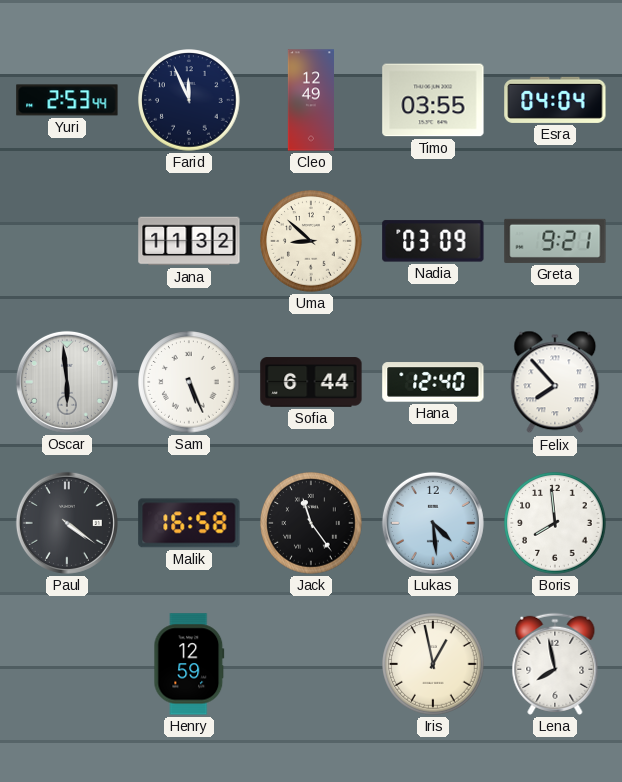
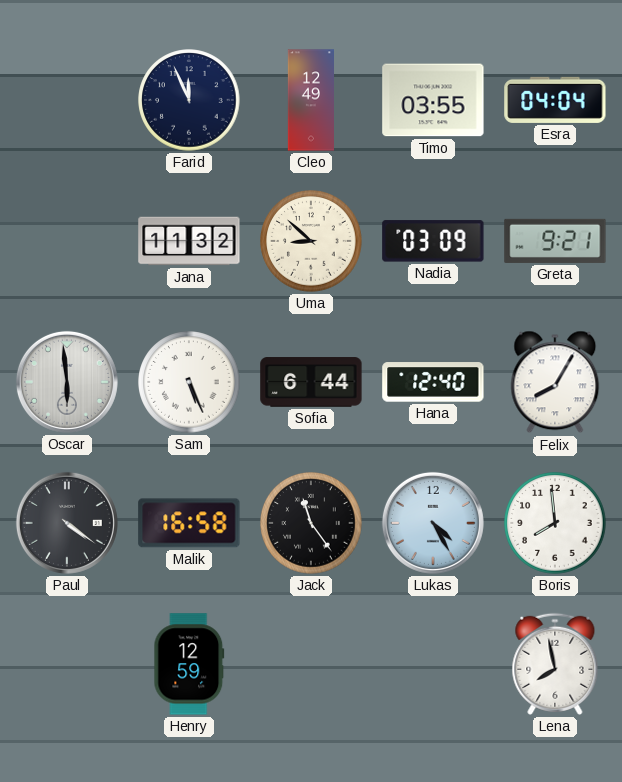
Yuri: 2:53 -> none (67, 100)
Felix: 7:53 -> 8:05 (555, 382)
Lukas: 4:29 -> 4:25 (433, 523)
Iris: 12:58 -> none (433, 664)
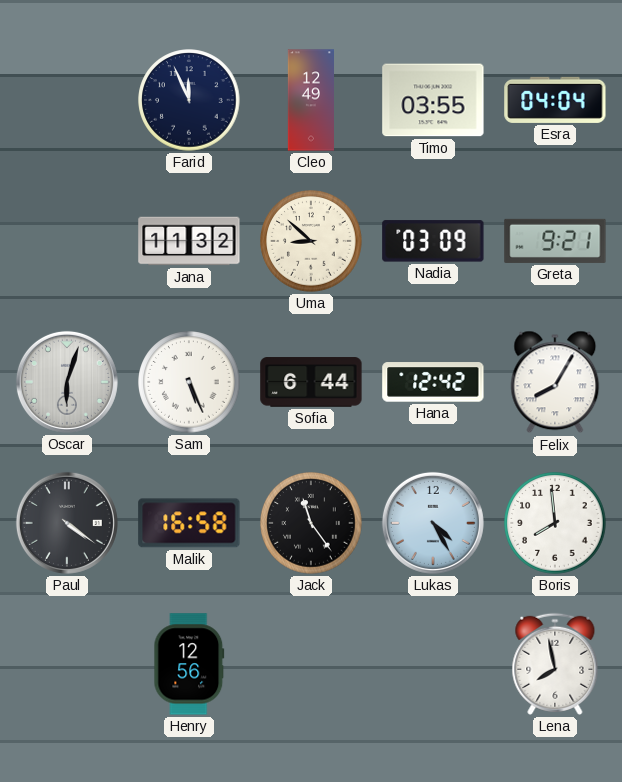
Oscar: 5:59 -> 6:03 (67, 382)
Hana: 12:40 -> 12:42 (433, 382)
Henry: 12:59 -> 12:56 (189, 664)
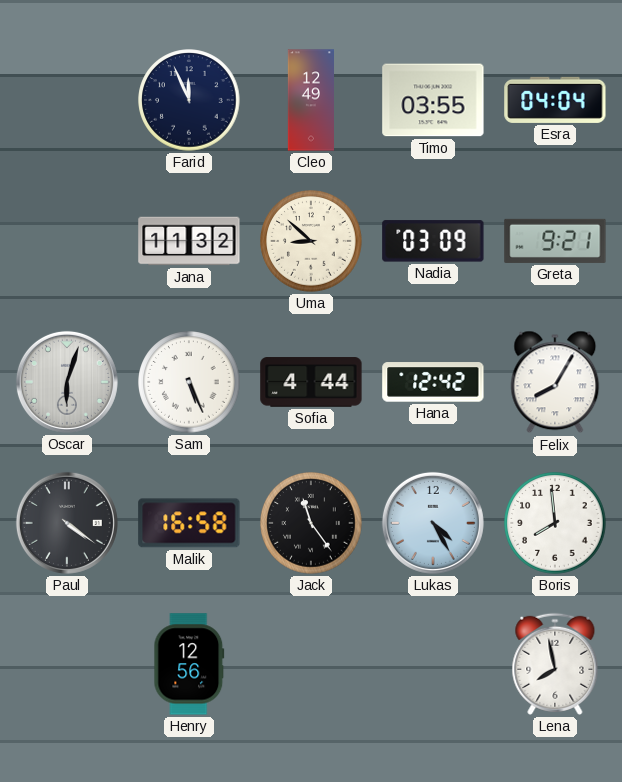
Sofia: 6:44 -> 4:44 (311, 382)
